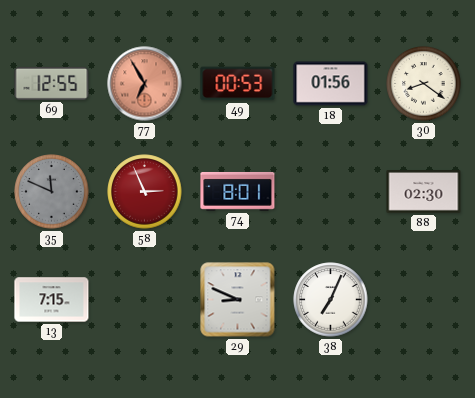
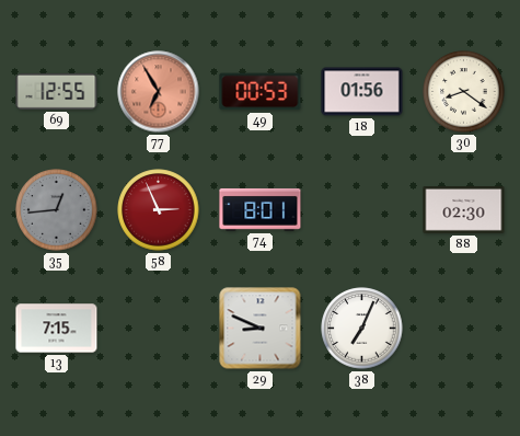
35: 11:49 -> 12:44 (57, 210)
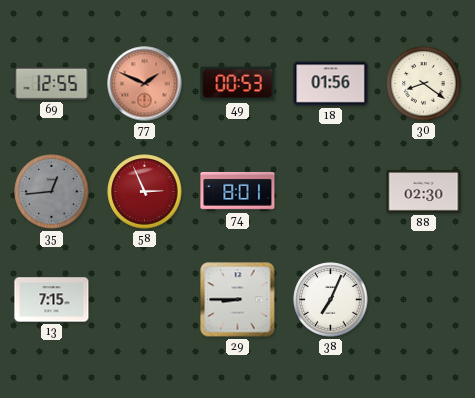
77: 6:55 -> 1:49 (145, 84)
29: 8:49 -> 8:45 (238, 300)
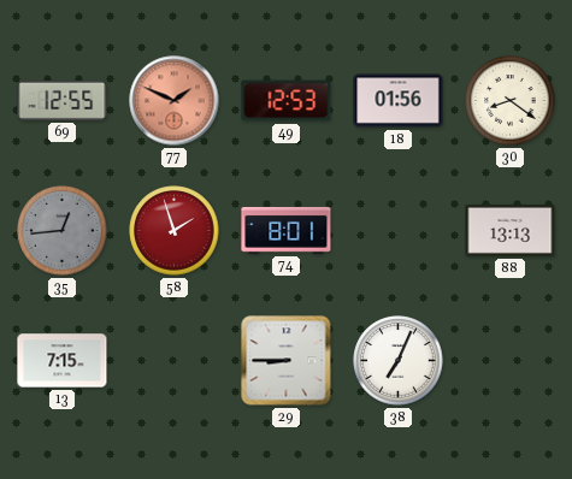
49: 00:53 -> 12:53 (287, 101)
58: 2:56 -> 1:57 (175, 231)
88: 02:30 -> 13:13 (511, 231)
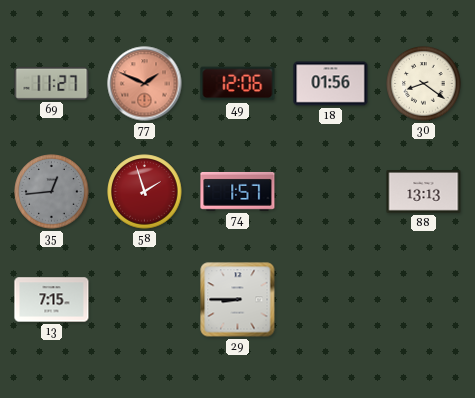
69: 12:55 -> 11:27 (52, 83)
49: 12:53 -> 12:06 (238, 84)
74: 8:01 -> 1:57 (238, 191)
38: 7:04 -> none (399, 361)
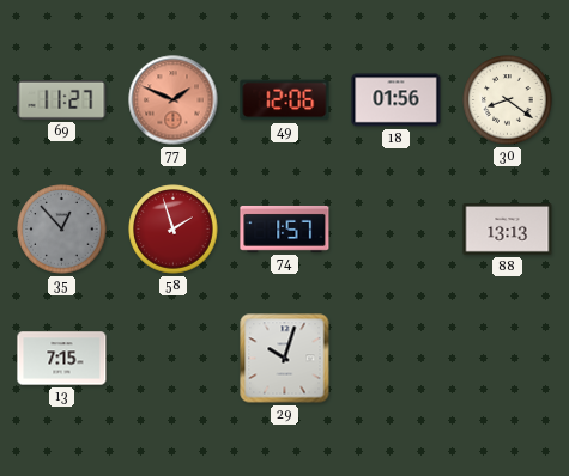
35: 12:44 -> 12:53 (62, 230)
29: 8:45 -> 10:03 (285, 359)
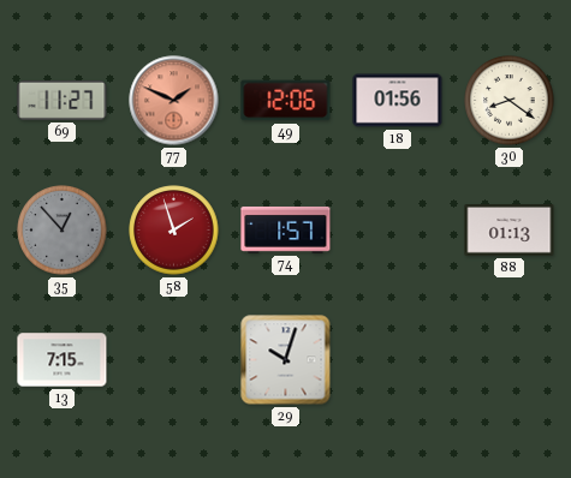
88: 13:13 -> 01:13 (510, 231)
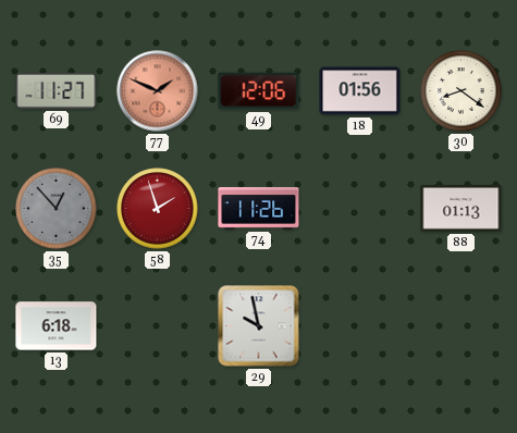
74: 1:57 -> 11:26 (259, 208)
13: 7:15 -> 6:18 (57, 326)
29: 10:03 -> 9:58 (259, 326)
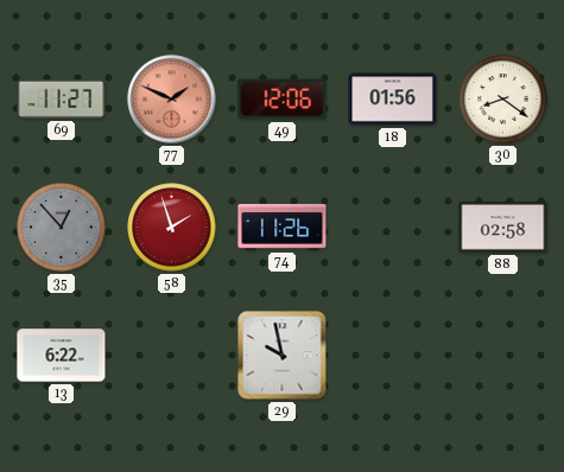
88: 01:13 -> 02:58 (503, 228)
13: 6:18 -> 6:22 (62, 356)
